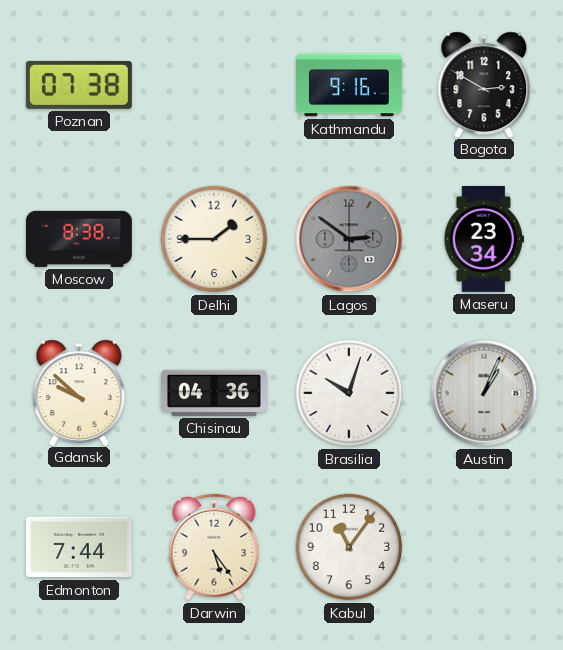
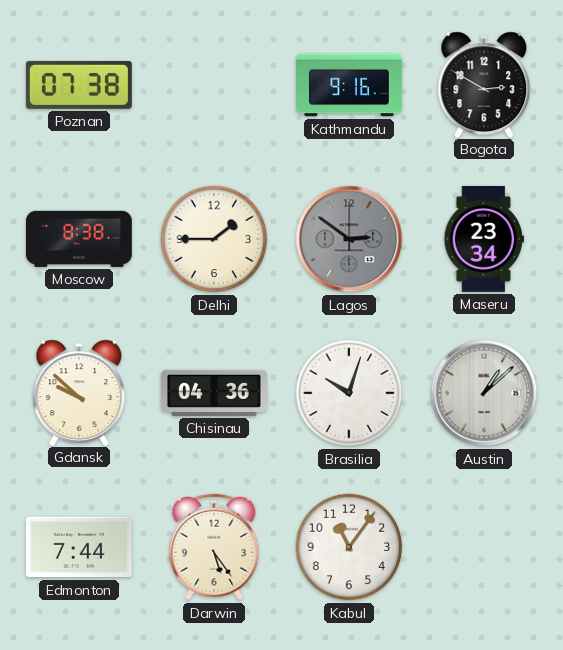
Austin: 1:04 -> 1:08 (484, 393)
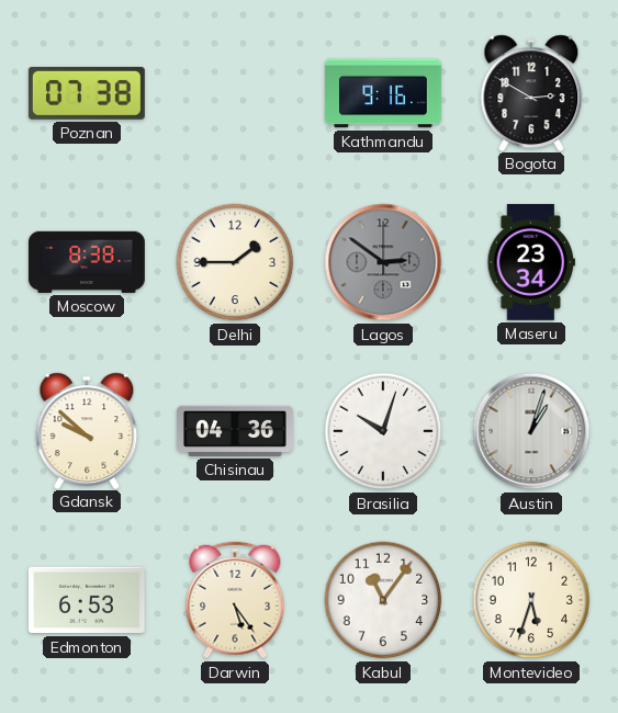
Austin: 1:08 -> 1:03 (531, 431)
Edmonton: 7:44 -> 6:53 (87, 600)
Montevideo: none -> 5:33 (531, 600)
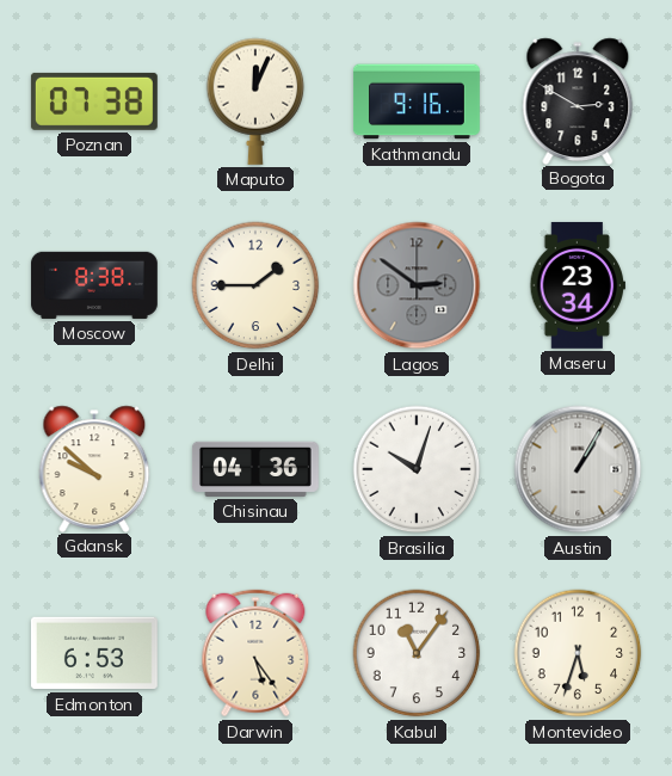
Maputo: none -> 12:04 (255, 101)
Austin: 1:03 -> 1:05 (578, 469)
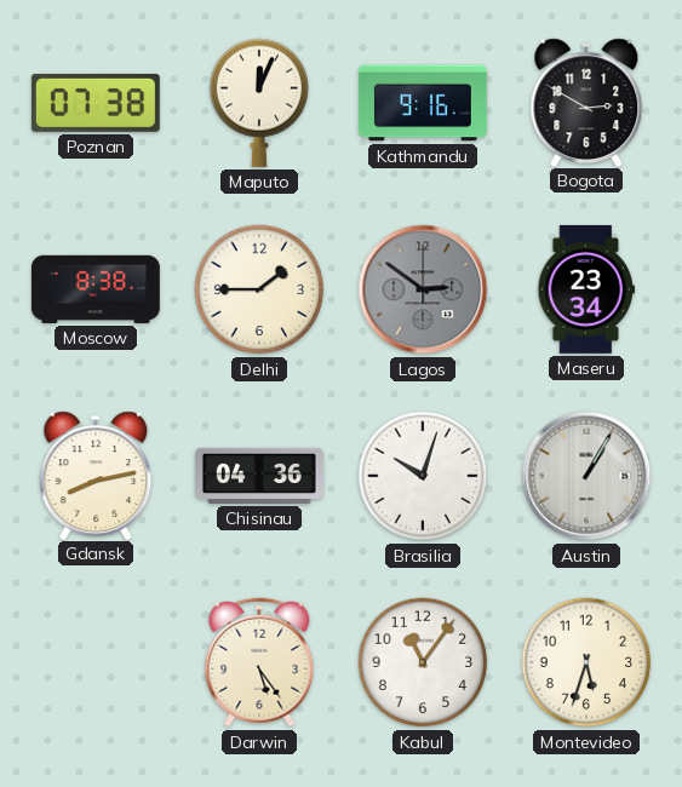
Gdansk: 9:52 -> 8:13 (96, 475)
Edmonton: 6:53 -> none (94, 653)
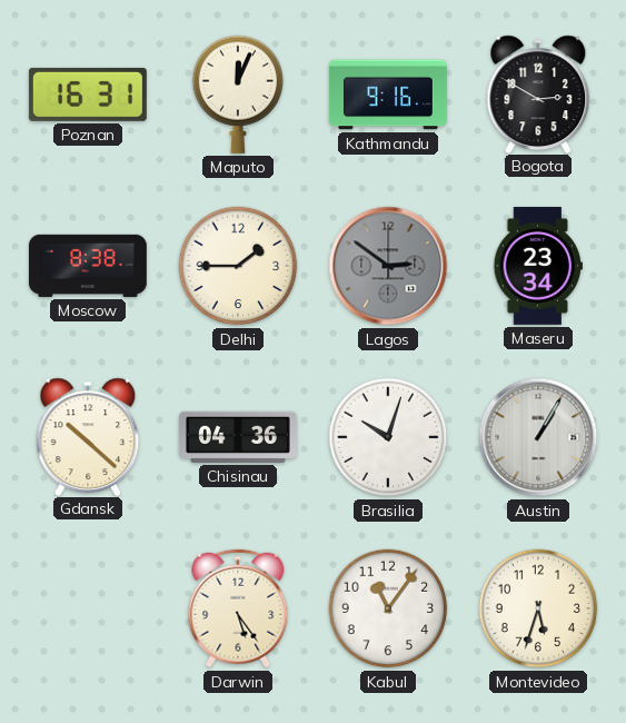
Poznan: 07:38 -> 16:31 (88, 95)
Gdansk: 8:13 -> 10:22 (88, 436)
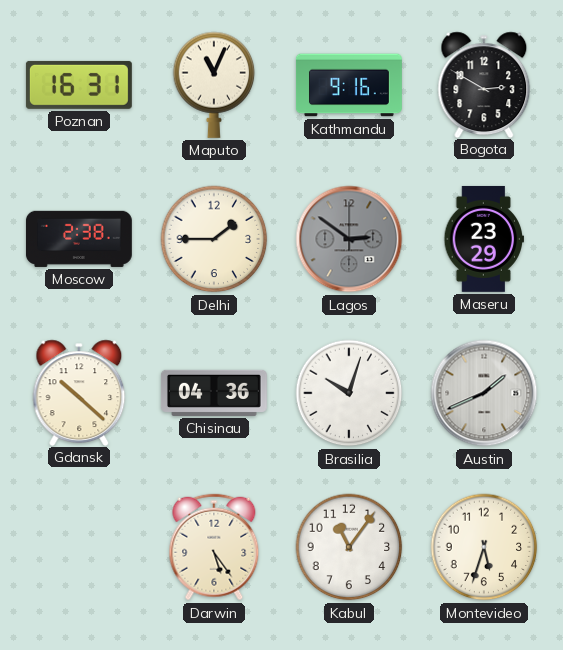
Maputo: 12:04 -> 11:04 (214, 85)
Moscow: 8:38 -> 2:38 (79, 239)
Maseru: 23:34 -> 23:29 (483, 239)
Austin: 1:05 -> 1:41 (484, 393)
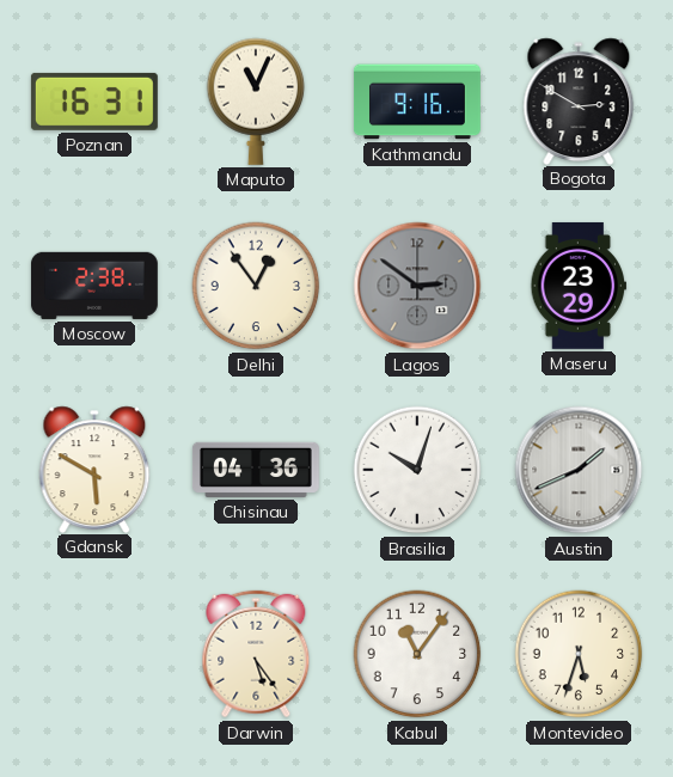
Delhi: 1:45 -> 12:54 (256, 286)
Gdansk: 10:22 -> 5:50 (94, 469)
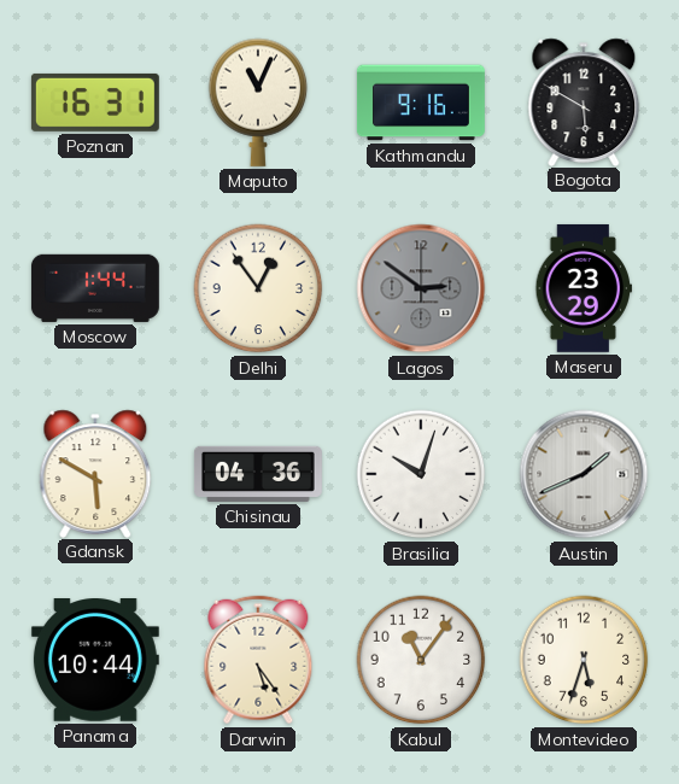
Bogota: 2:50 -> 5:50 (584, 101)
Moscow: 2:38 -> 1:44 (95, 288)
Panama: none -> 10:44 (95, 661)
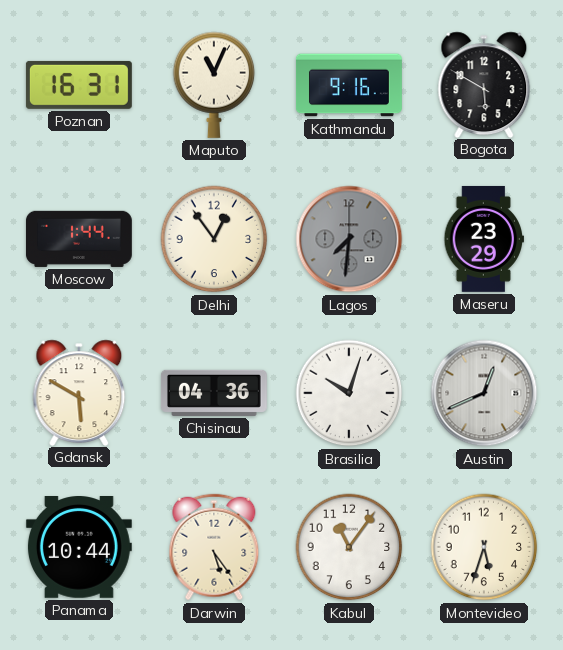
Lagos: 2:51 -> 7:31 (349, 239)
Austin: 1:41 -> 12:41 (484, 393)
